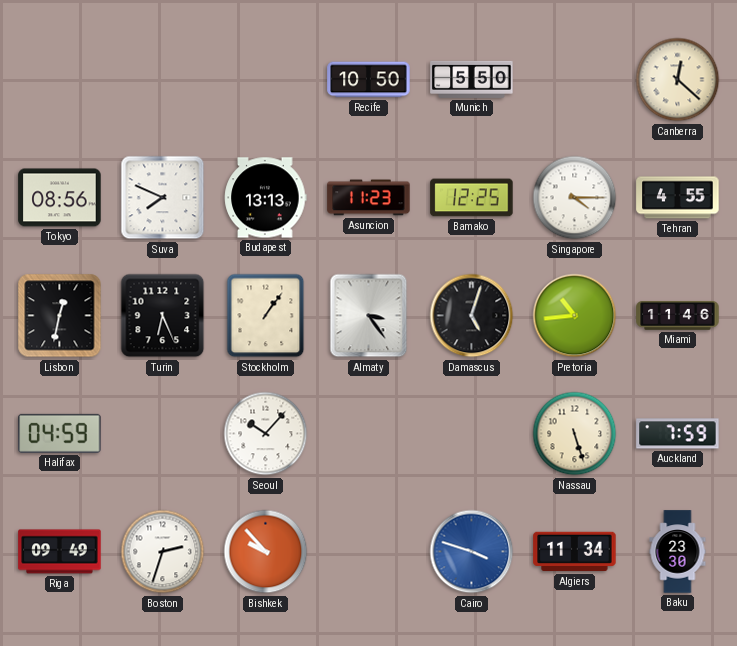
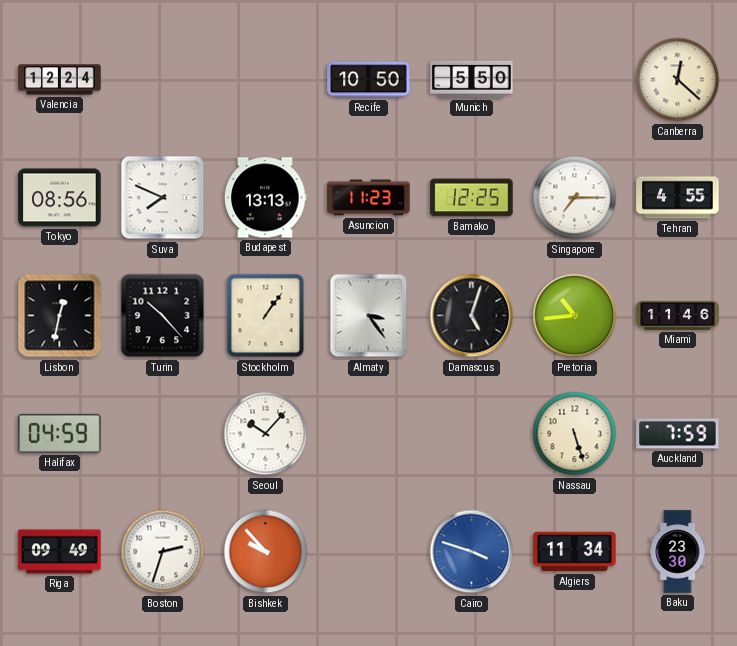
Valencia: none -> 12:24 (60, 80)
Singapore: 4:15 -> 7:15 (575, 198)
Turin: 6:26 -> 10:23 (163, 316)
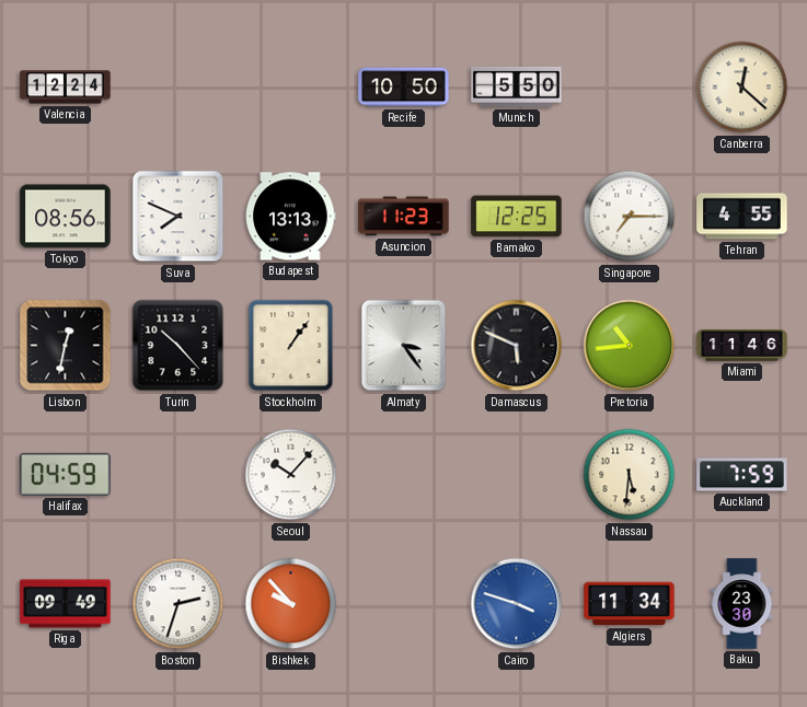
Damascus: 5:03 -> 5:49 (517, 346)
Nassau: 5:27 -> 5:31 (630, 475)
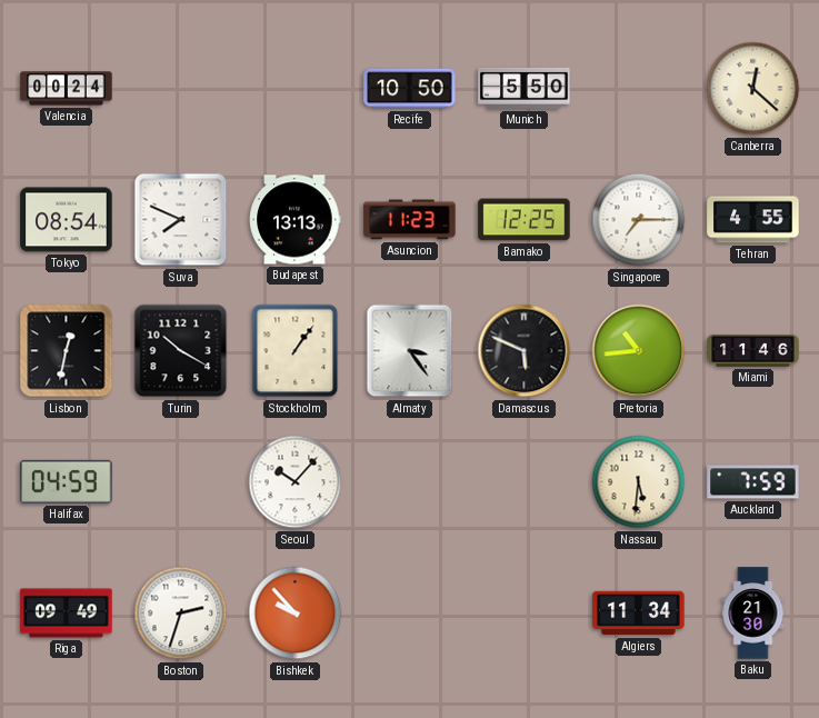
Valencia: 12:24 -> 00:24 (67, 89)
Tokyo: 08:56 -> 08:54 (67, 220)
Turin: 10:23 -> 10:20 (181, 351)
Cairo: 3:48 -> none (517, 604)
Baku: 23:30 -> 21:30 (753, 614)
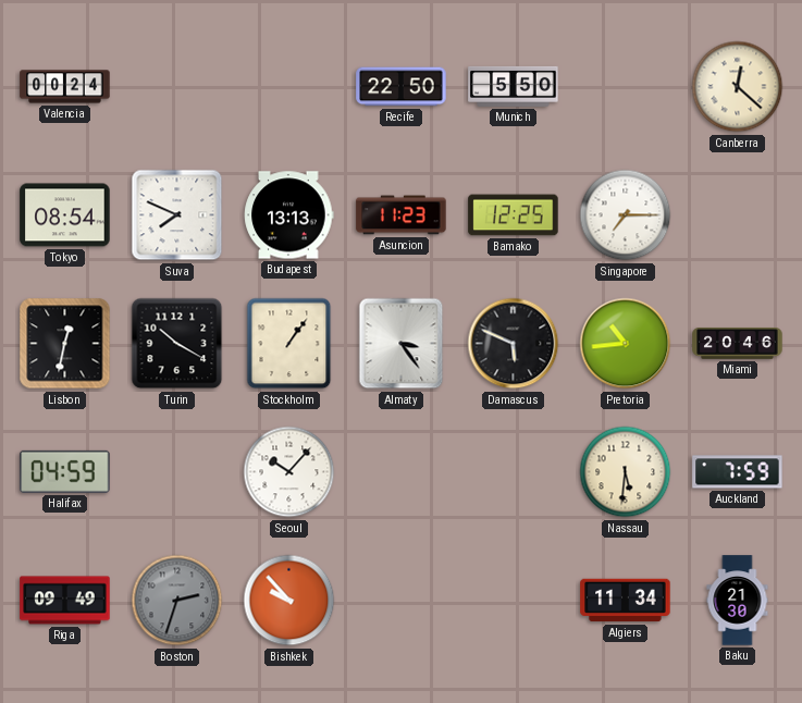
Recife: 10:50 -> 22:50 (402, 87)
Tehran: 4:55 -> none (753, 220)
Miami: 11:46 -> 20:46 (738, 344)
Boston dial: white -> grey (177, 601)
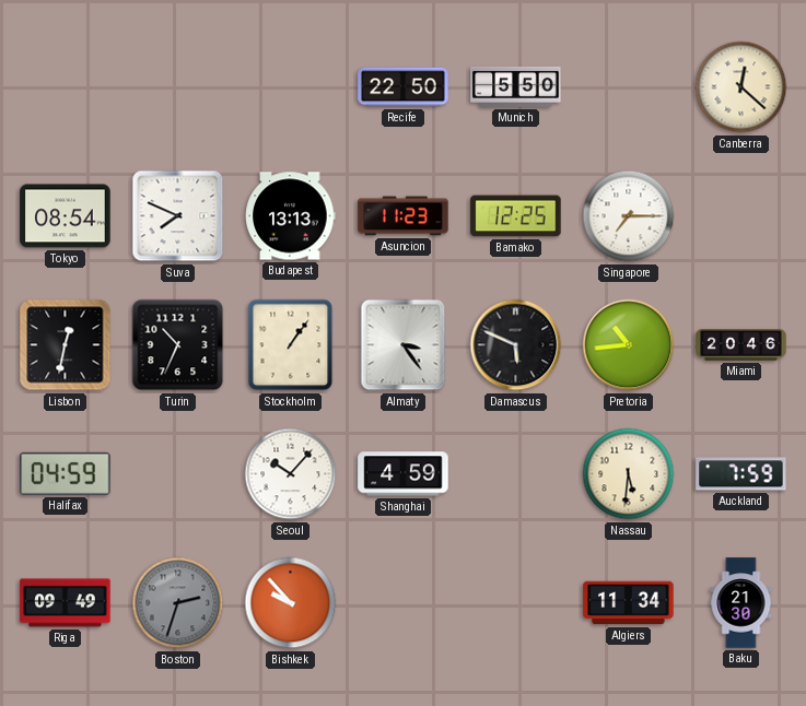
Valencia: 00:24 -> none (65, 87)
Turin: 10:20 -> 10:34 (178, 345)
Shanghai: none -> 4:59 (404, 474)
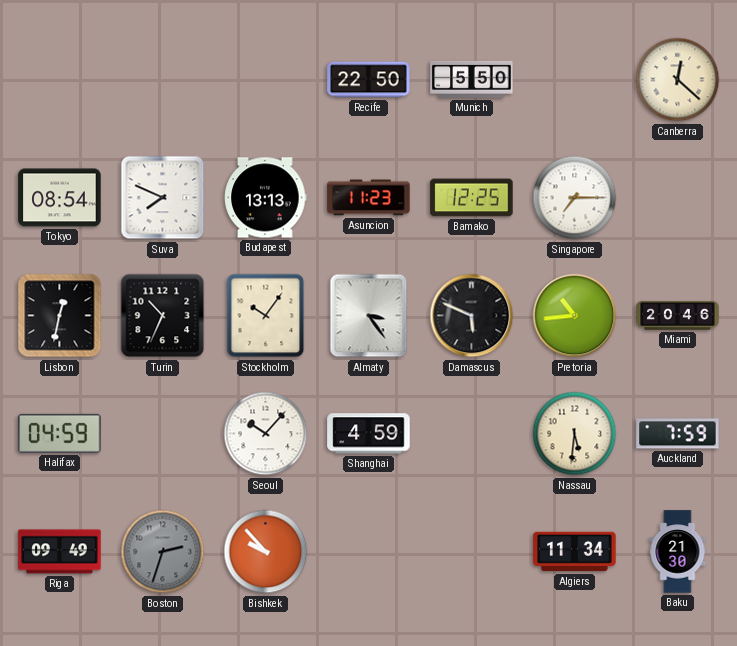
Stockholm: 1:06 -> 10:06 (266, 316)
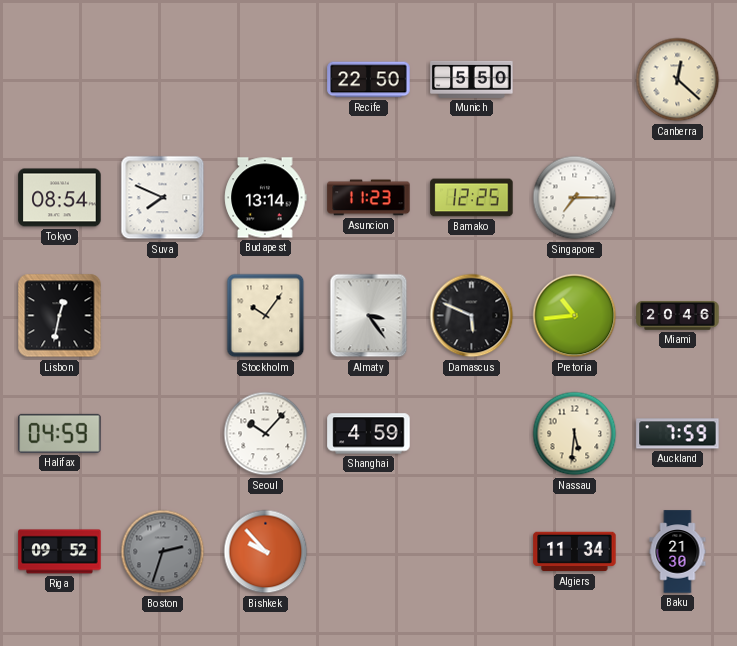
Budapest: 13:13 -> 13:14 (266, 198)
Turin: 10:34 -> none (163, 316)
Riga: 09:49 -> 09:52 (60, 552)
